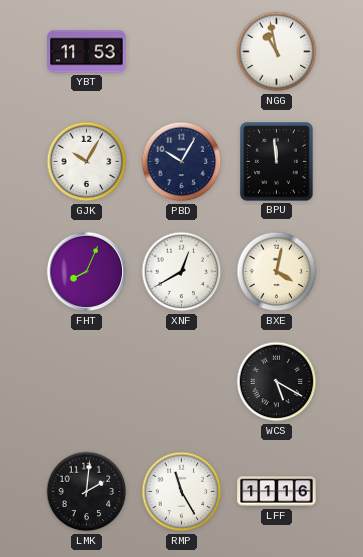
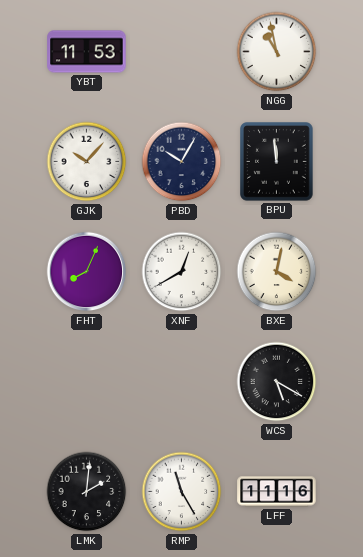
GJK: 10:05 -> 10:07 (87, 162)
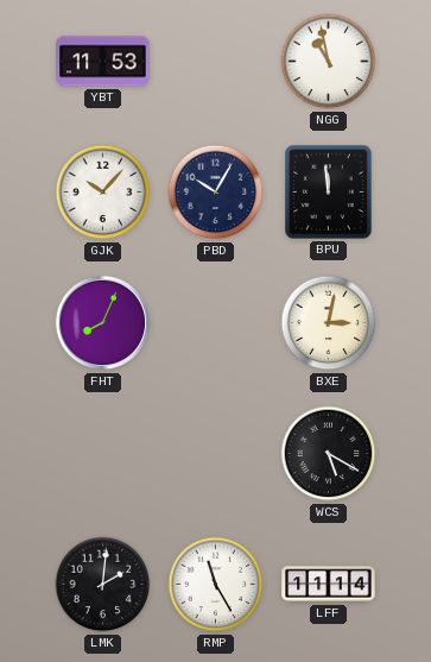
XNF: 12:40 -> none (182, 272)
BXE: 4:02 -> 3:02 (329, 323)
LFF: 11:16 -> 11:14 (329, 585)
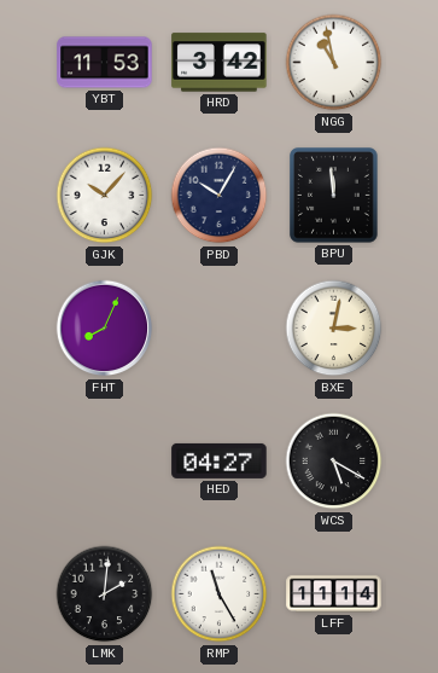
HRD: none -> 3:42 (220, 63)
HED: none -> 04:27 (220, 460)
